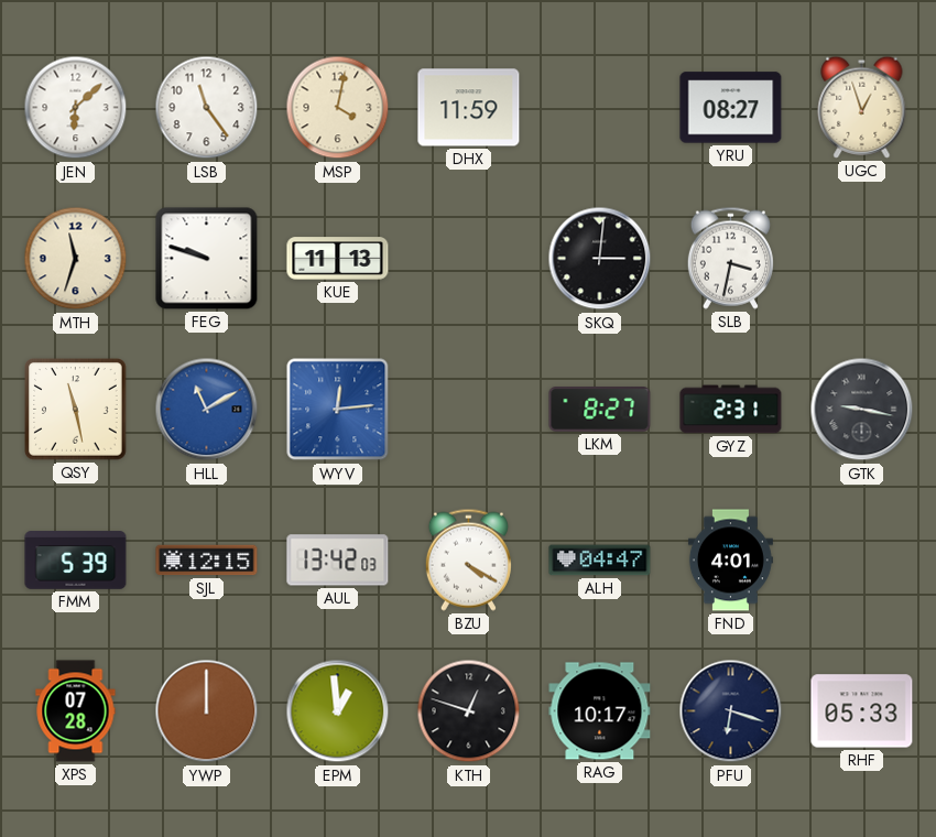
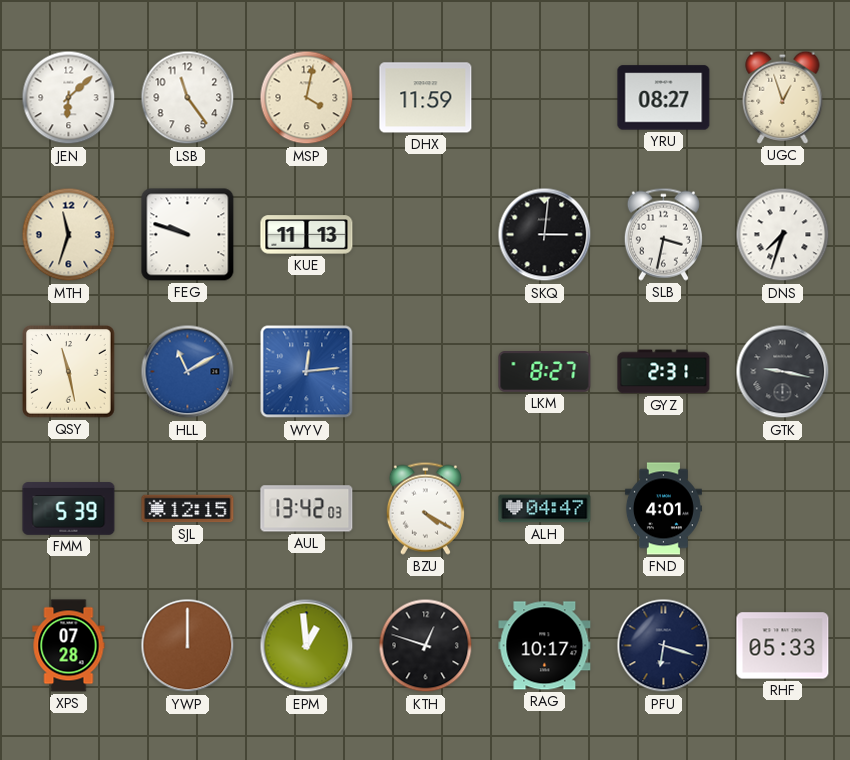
DNS: none -> 7:33 (783, 235)
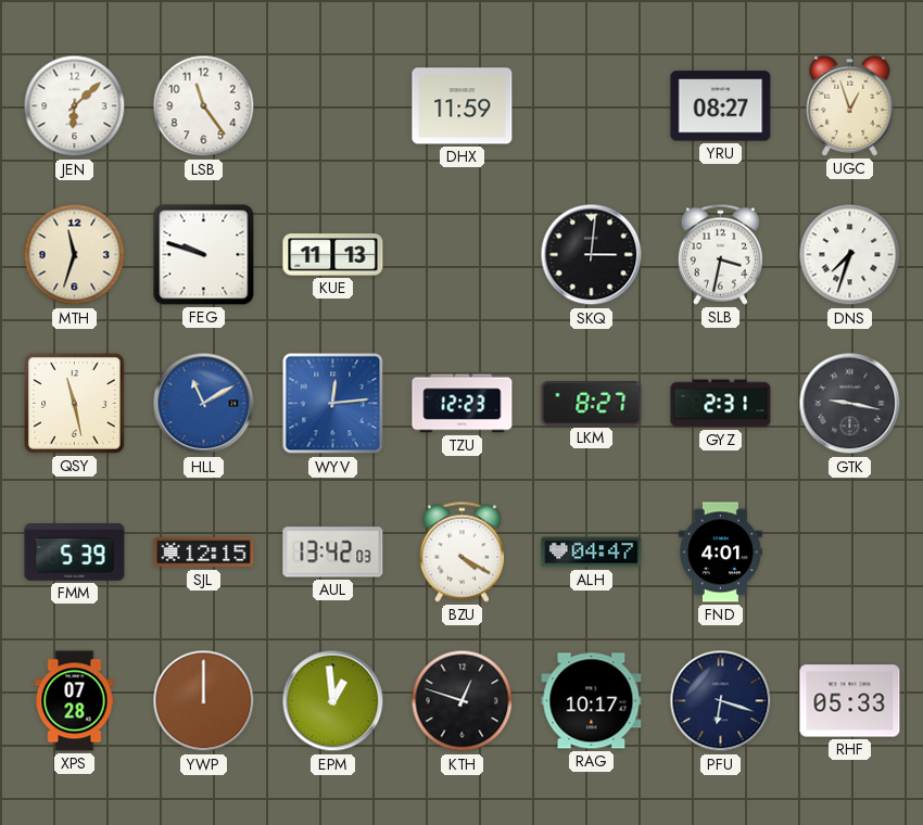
MSP: 4:02 -> none (307, 98)
TZU: none -> 12:23 (463, 404)
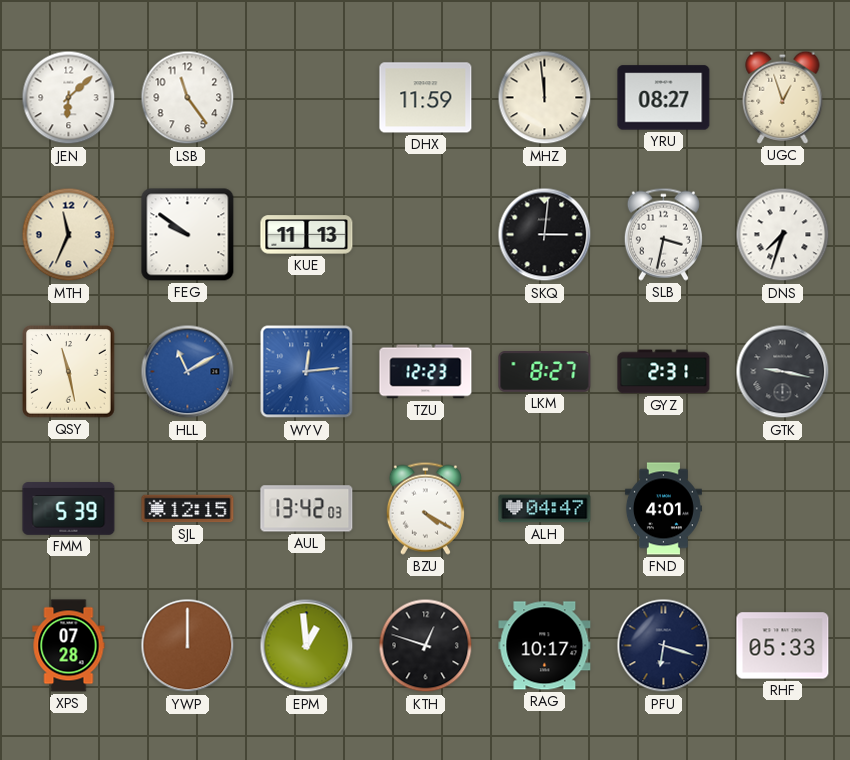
MHZ: none -> 11:59 (545, 98)
MTH: 11:33 -> 11:34 (69, 235)
FEG: 9:48 -> 9:51 (188, 235)
